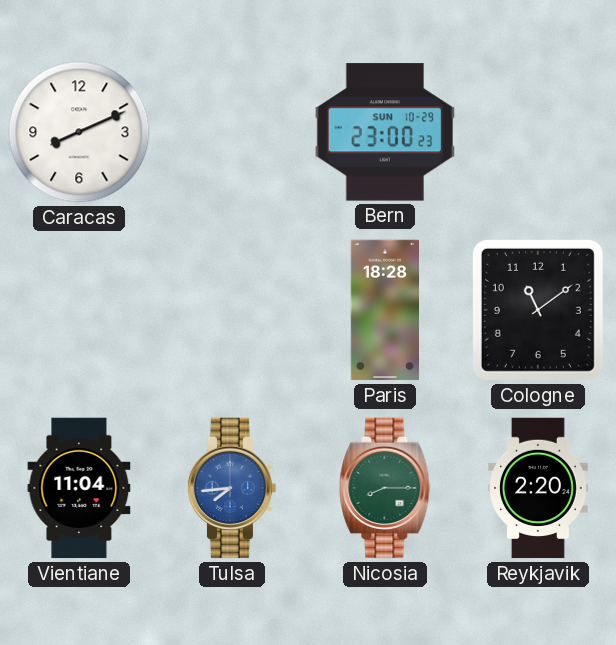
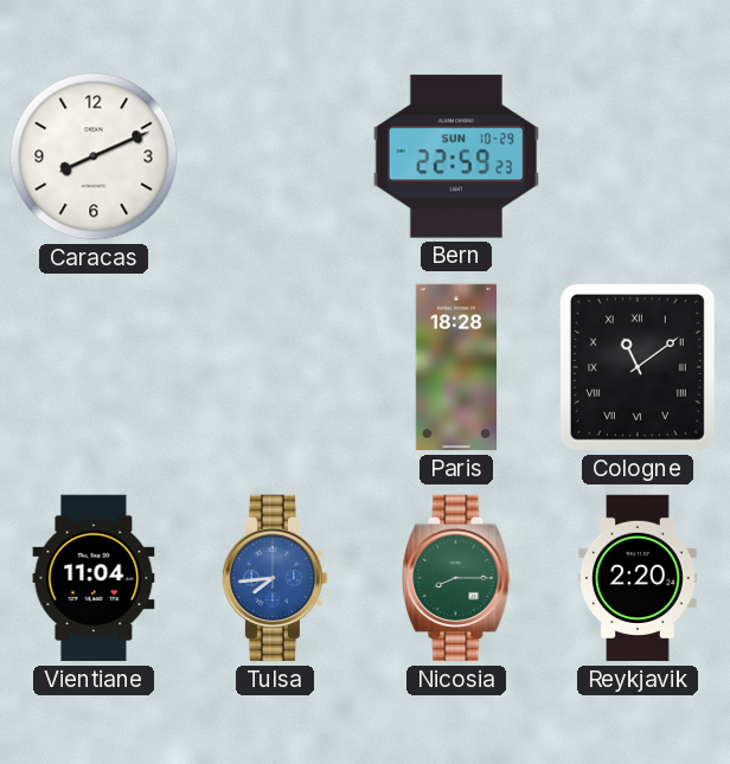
Bern: 23:00 -> 22:59 (455, 156)
Cologne numerals: Arabic -> Roman (638, 367)
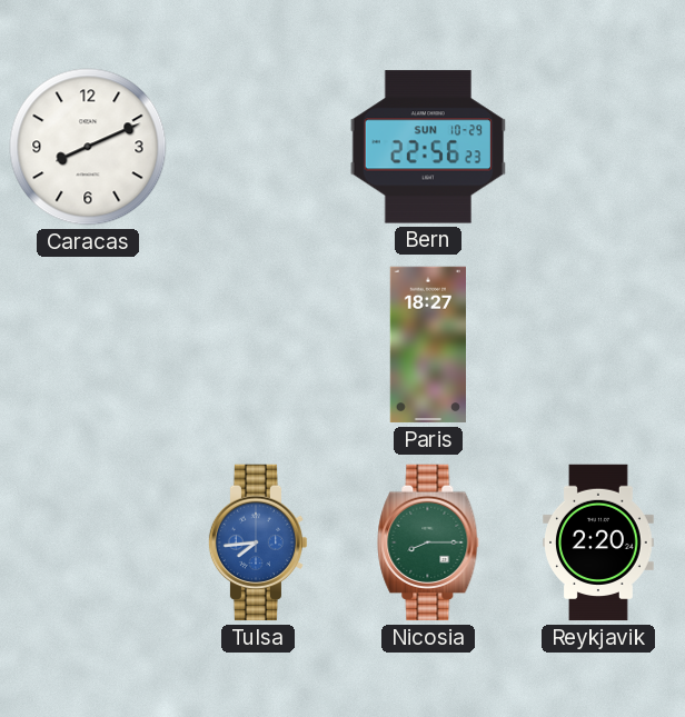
Bern: 22:59 -> 22:56 (427, 147)
Paris: 18:28 -> 18:27 (427, 345)
Cologne: 11:09 -> none (638, 367)
Vientiane: 11:04 -> none (94, 578)
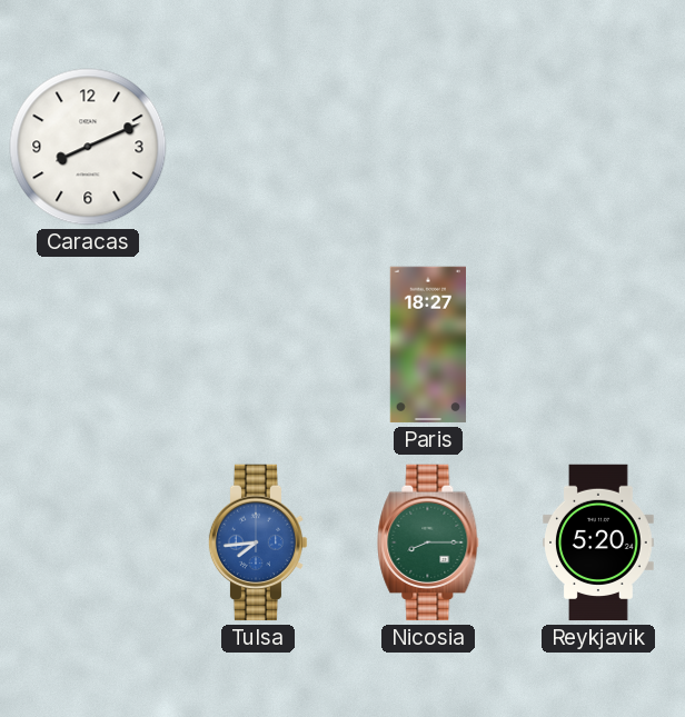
Bern: 22:56 -> none (427, 147)
Reykjavik: 2:20 -> 5:20 (598, 542)
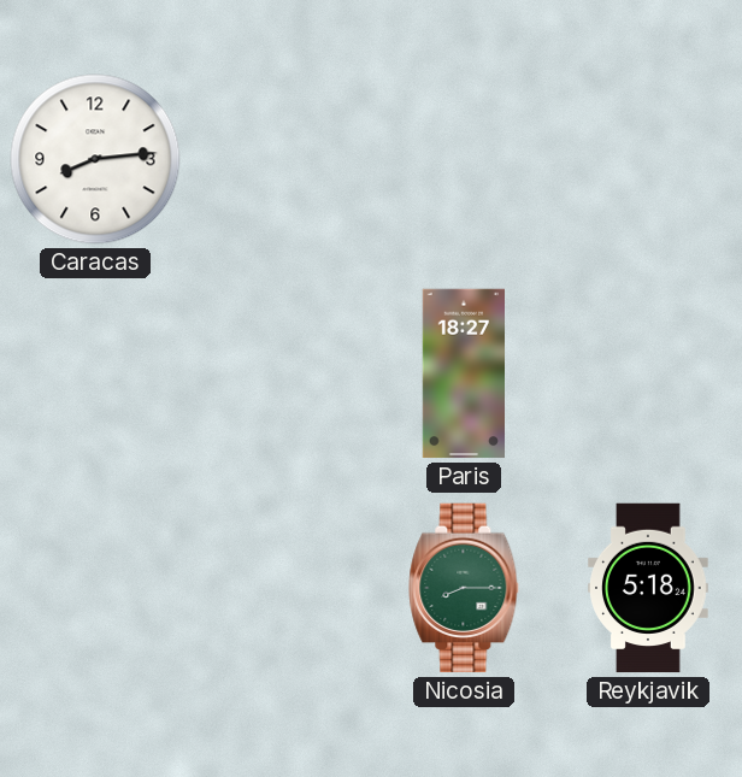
Caracas: 8:11 -> 8:14 (95, 159)
Tulsa: 7:44 -> none (258, 542)
Reykjavik: 5:20 -> 5:18 (648, 588)
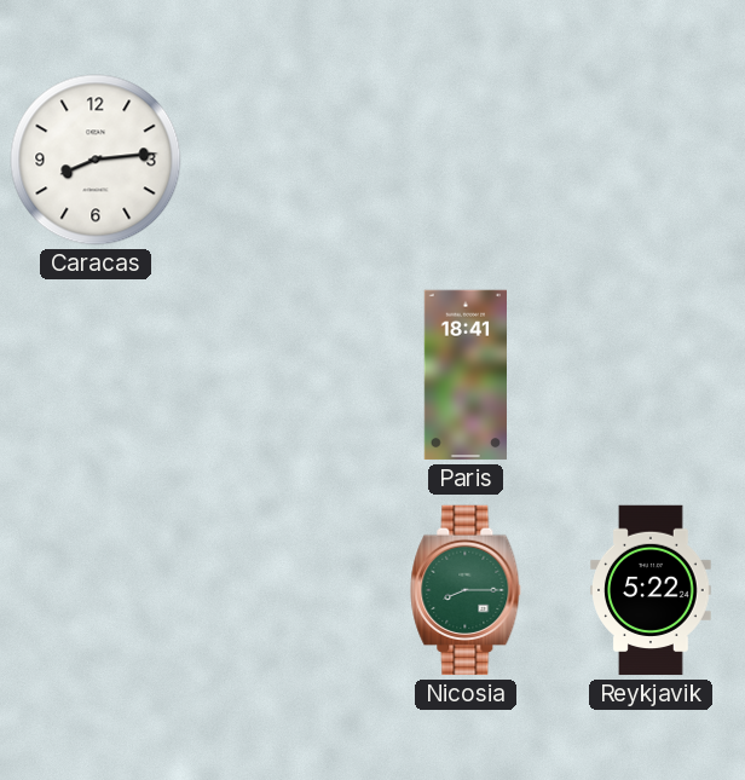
Paris: 18:27 -> 18:41 (464, 375)
Reykjavik: 5:18 -> 5:22 (651, 590)
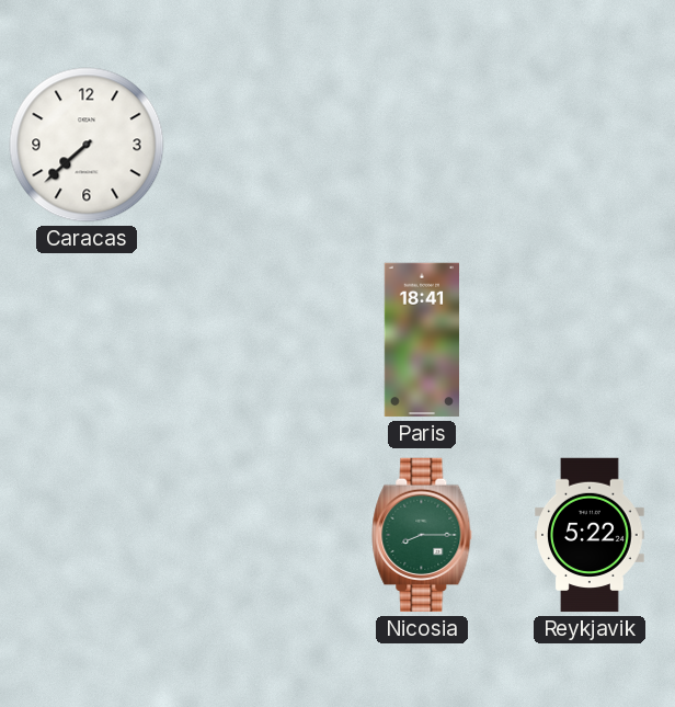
Caracas: 8:14 -> 7:38 (87, 145)
